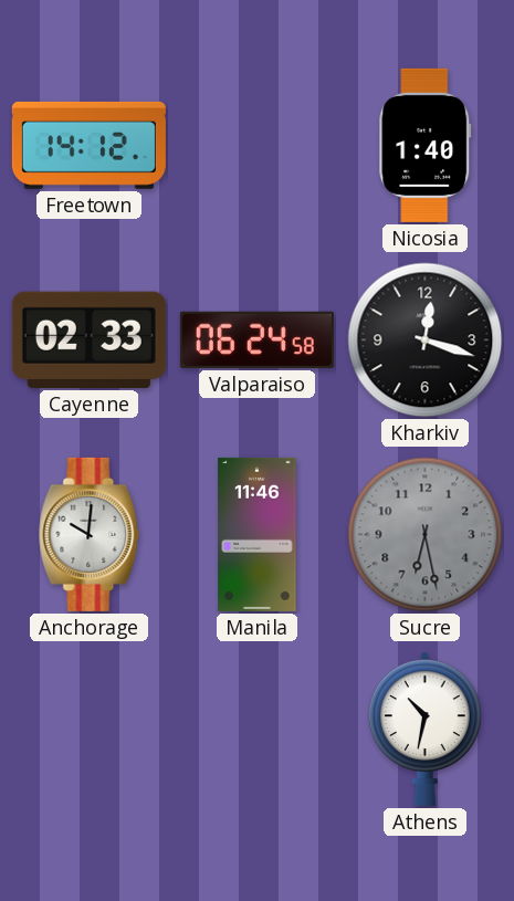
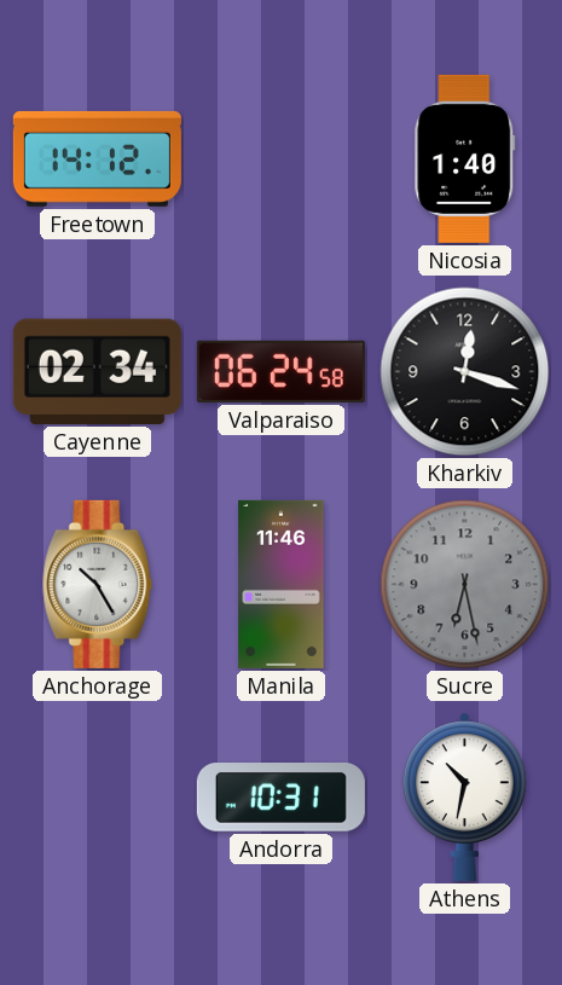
Cayenne: 02:33 -> 02:34 (97, 371)
Anchorage: 10:01 -> 10:25 (98, 584)
Andorra: none -> 10:31 (280, 798)
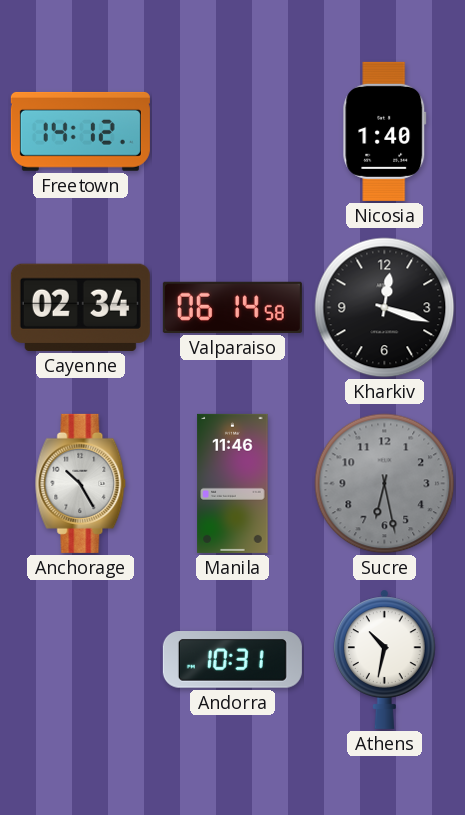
Valparaiso: 06:24 -> 06:14 (232, 307)
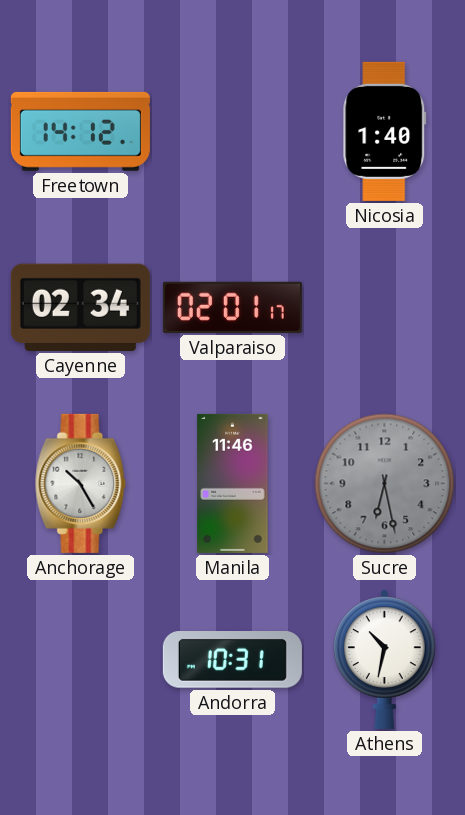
Valparaiso: 06:14 -> 02:01 (232, 307)
Kharkiv: 12:18 -> none (385, 308)
